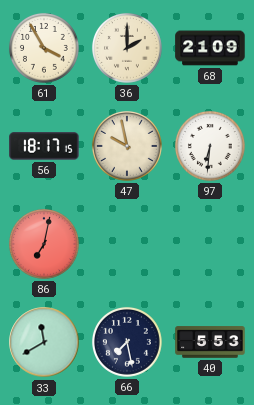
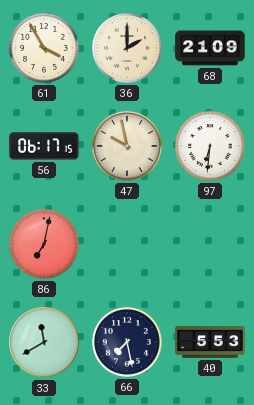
56: 18:17 -> 06:17 (44, 146)
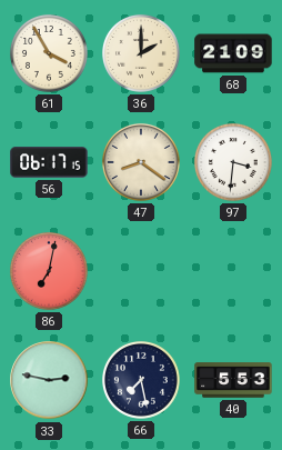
47: 9:58 -> 8:21 (141, 162)
97: 6:31 -> 3:31 (233, 162)
33: 11:40 -> 2:47 (49, 380)
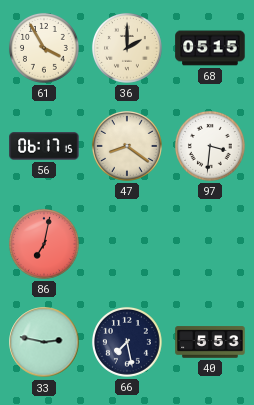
68: 21:09 -> 05:15 (210, 48)
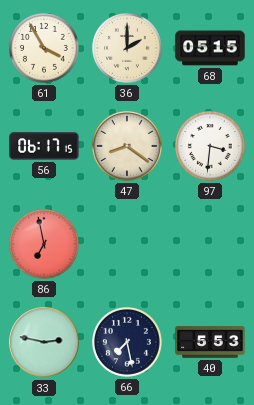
86: 7:02 -> 6:58 (44, 244)
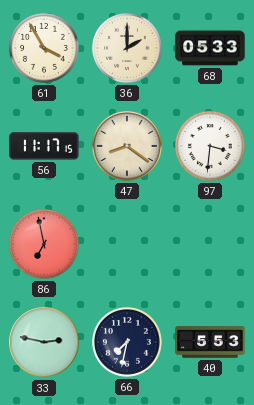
68: 05:15 -> 05:33 (210, 48)
56: 06:17 -> 11:17 (44, 146)
66: 7:28 -> 7:32 (127, 342)
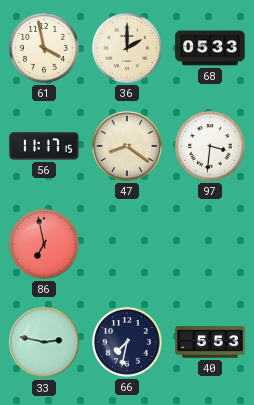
61: 3:55 -> 3:58 (44, 48)
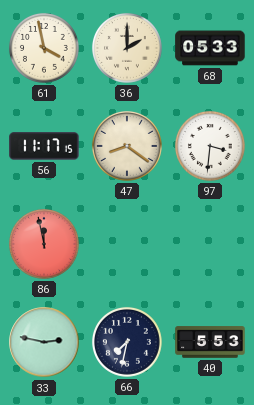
86: 6:58 -> 11:58 (44, 244)
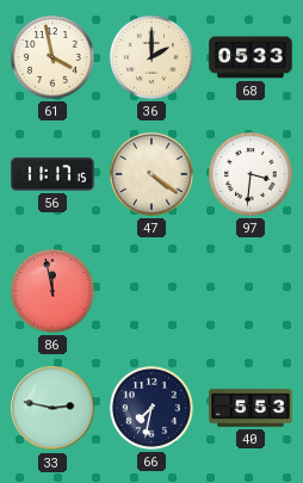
47: 8:21 -> 4:21 (151, 174)
